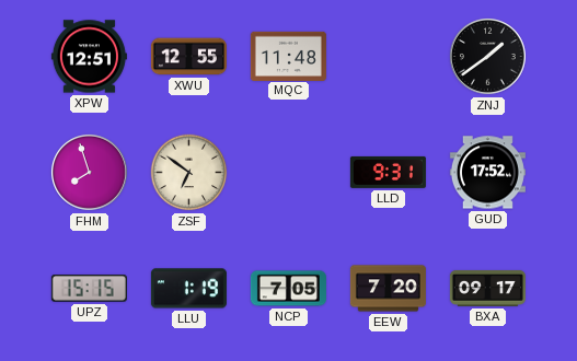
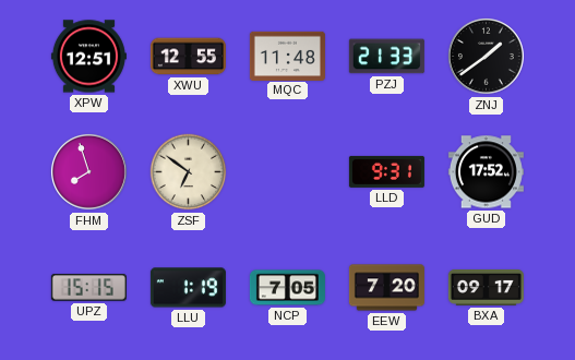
PZJ: none -> 21:33 (386, 57)
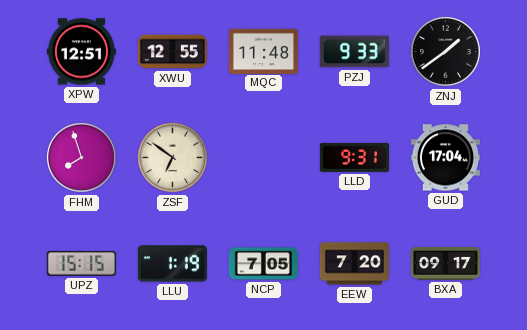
PZJ: 21:33 -> 9:33 (354, 52)
GUD: 17:52 -> 17:04 (445, 158)
